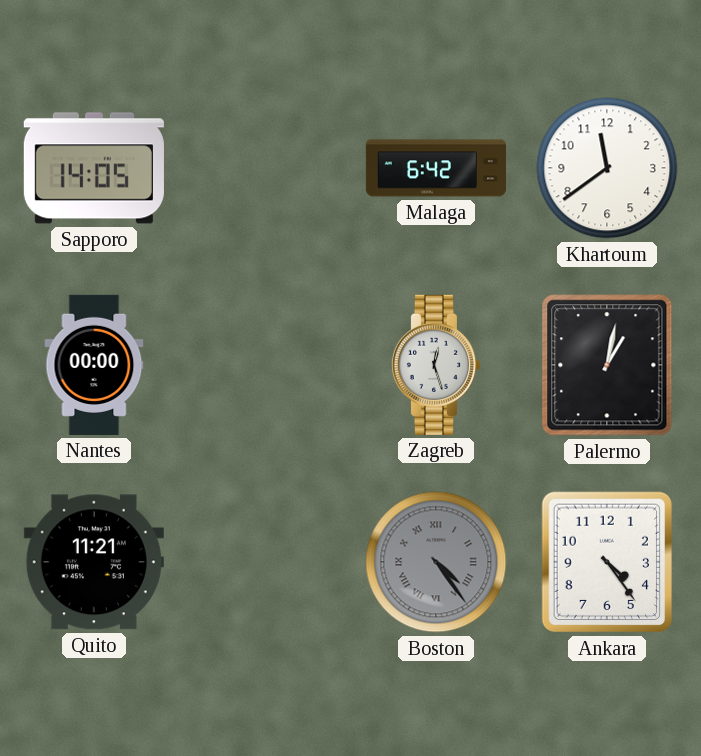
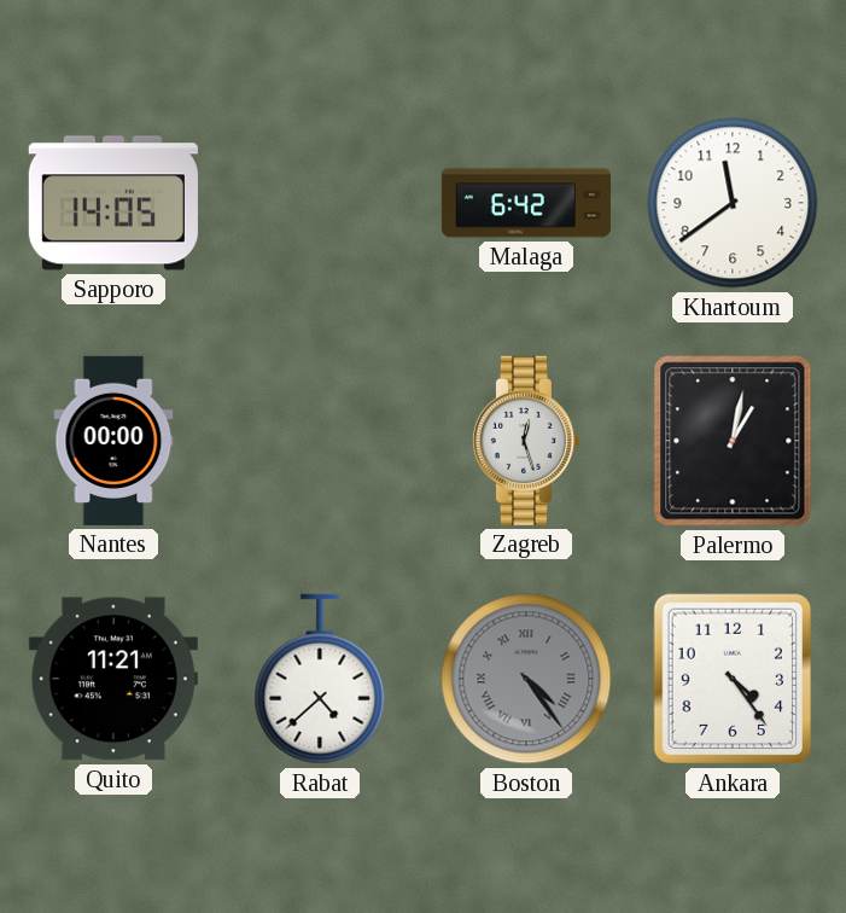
Rabat: none -> 4:38 (320, 679)
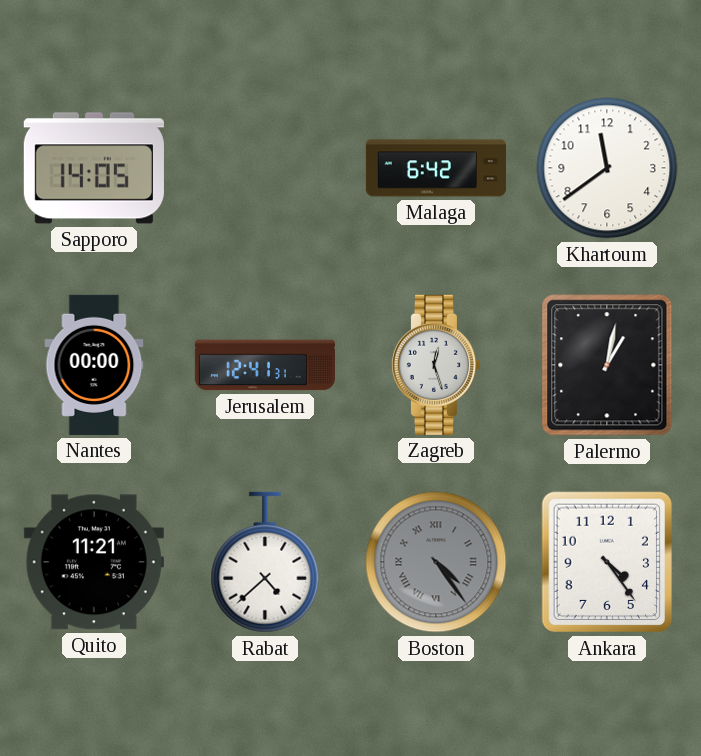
Jerusalem: none -> 12:41 (265, 365)
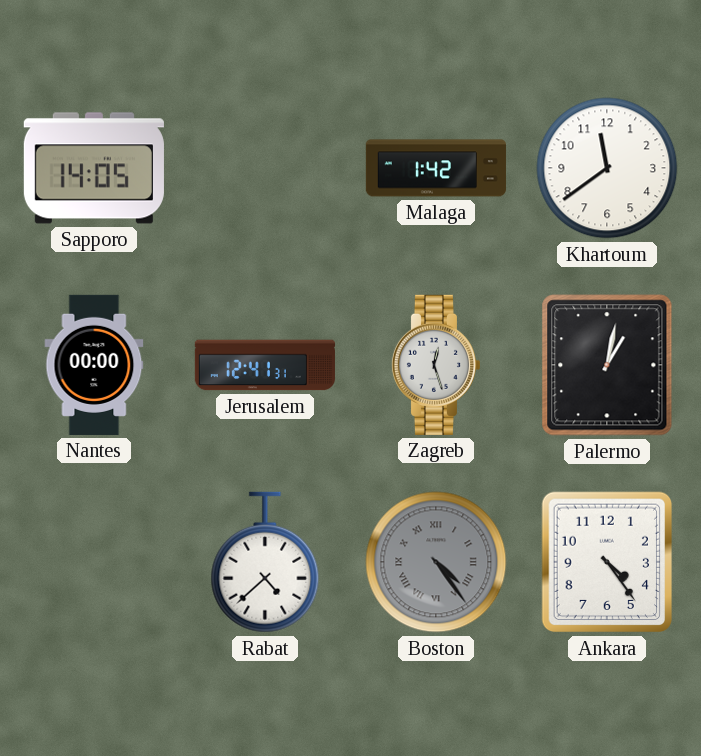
Malaga: 6:42 -> 1:42 (436, 168)
Quito: 11:21 -> none (94, 562)
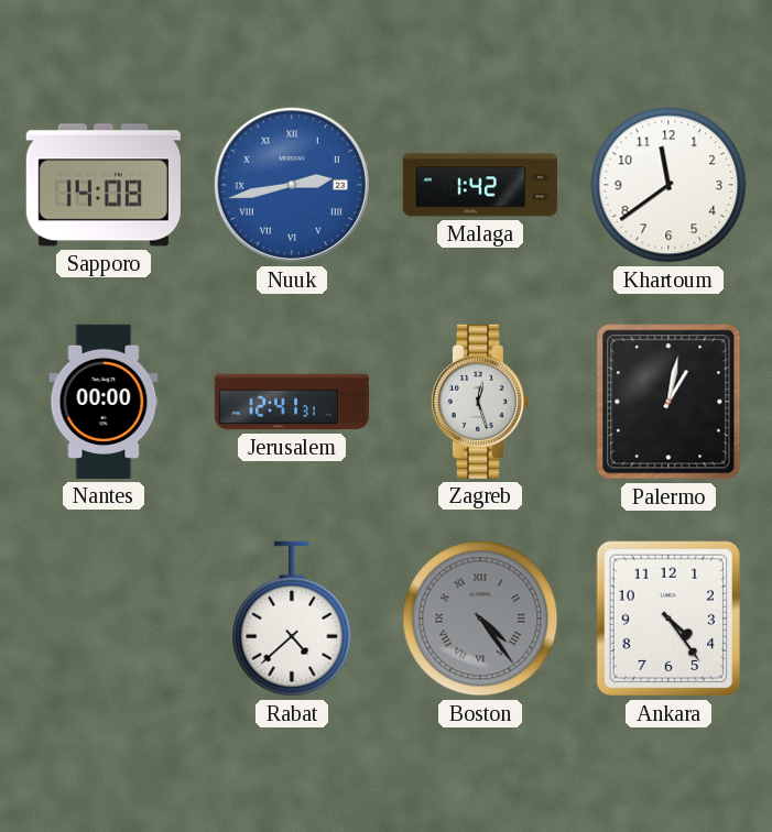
Sapporo: 14:05 -> 14:08 (104, 185)
Nuuk: none -> 2:43 (292, 185)
